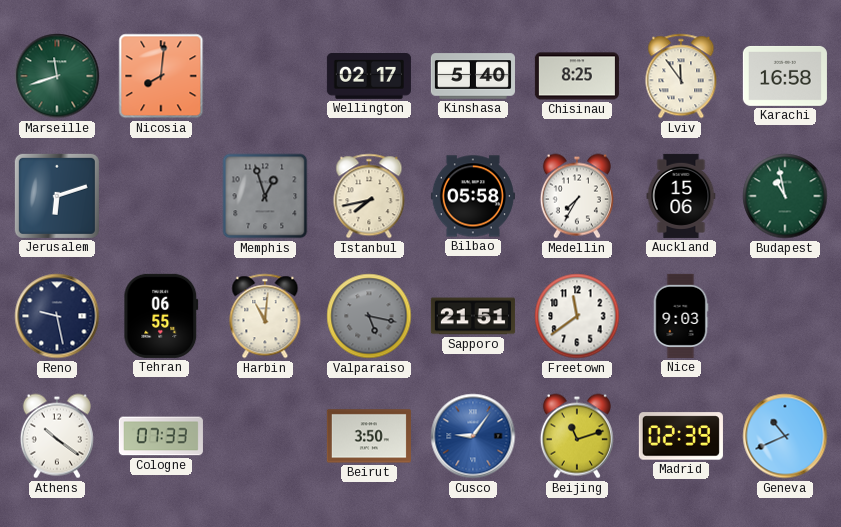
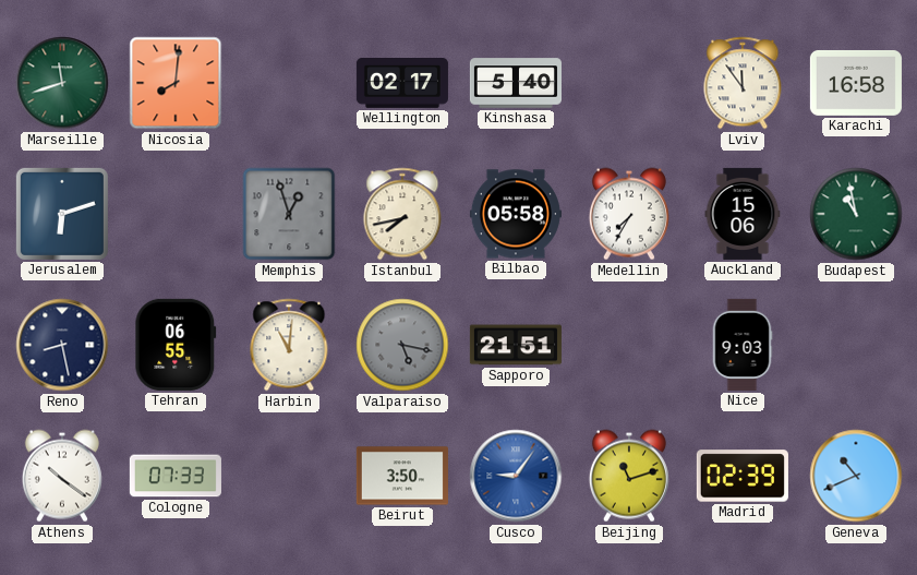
Chisinau: 8:25 -> none (577, 76)
Reno: 9:28 -> 8:28 (62, 345)
Freetown: 11:39 -> none (577, 316)
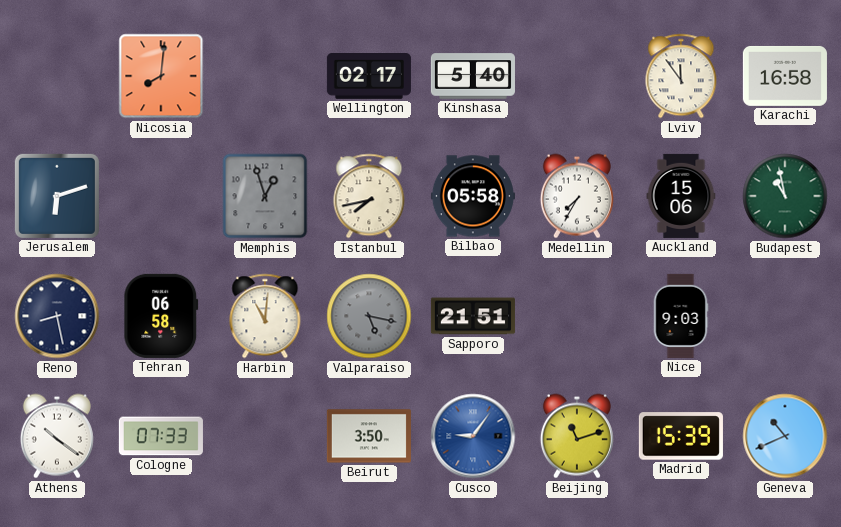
Marseille: 11:42 -> none (62, 83)
Tehran: 06:55 -> 06:58 (161, 316)
Madrid: 02:39 -> 15:39 (681, 436)
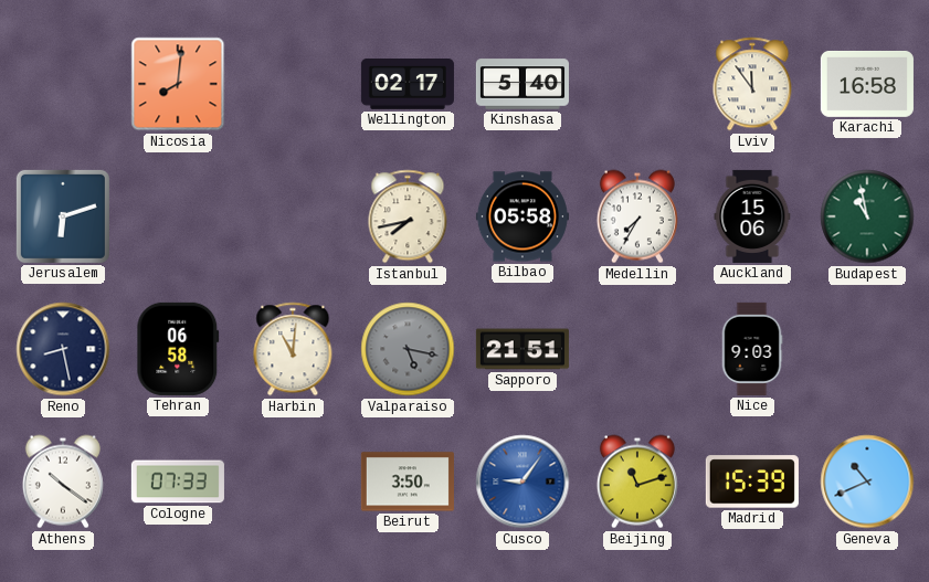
Memphis: 12:57 -> none (265, 196)
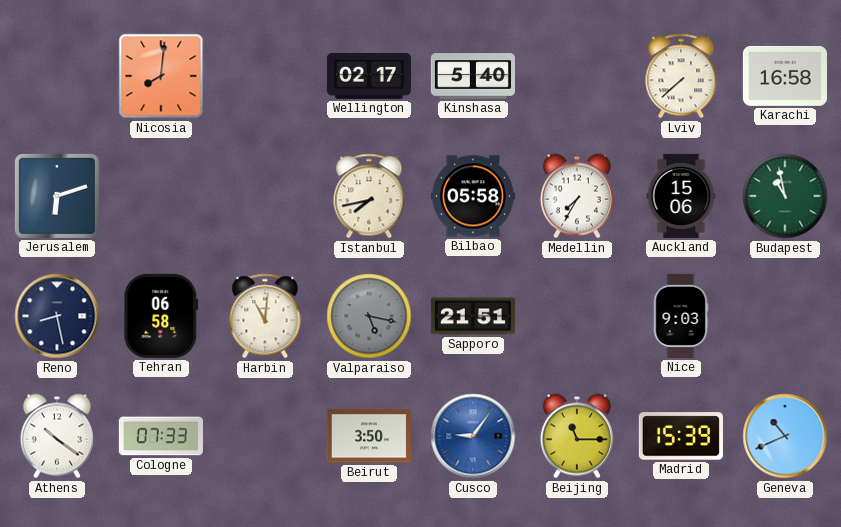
Lviv: 11:54 -> 7:38 (681, 76)
Beijing: 11:12 -> 11:15 (577, 436)
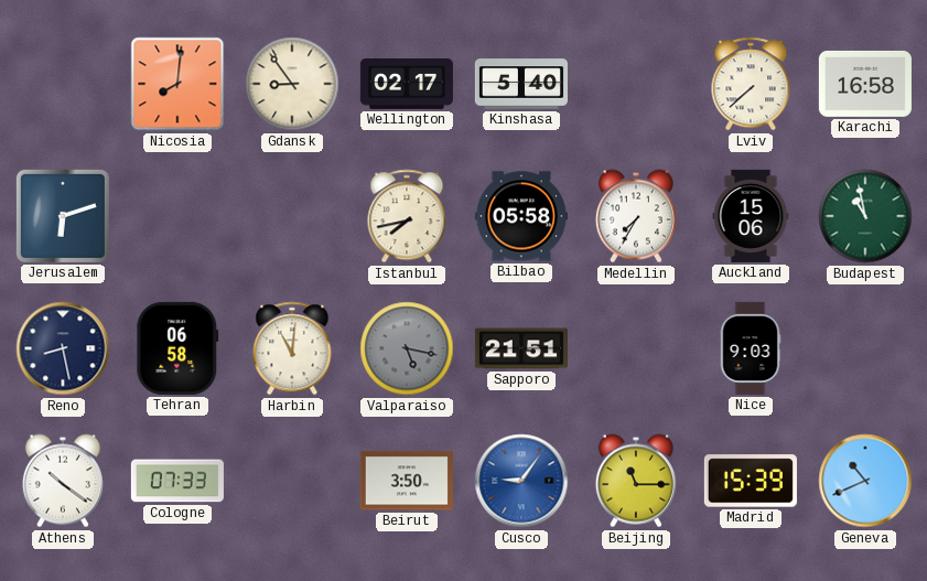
Gdansk: none -> 8:54 (292, 84)
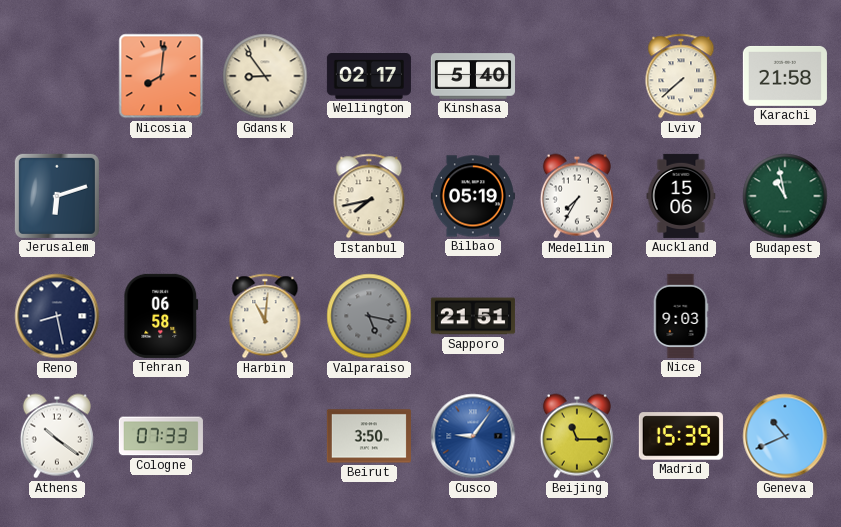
Karachi: 16:58 -> 21:58 (785, 76)
Bilbao: 05:58 -> 05:19 (473, 196)
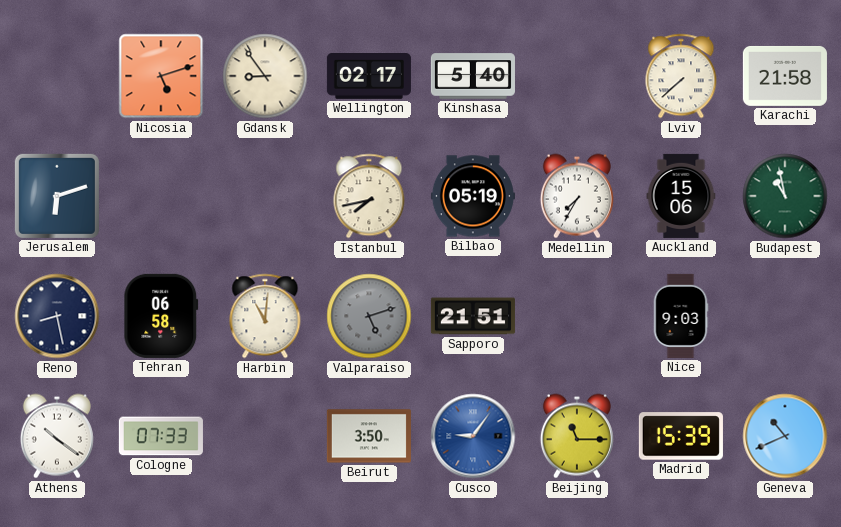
Nicosia: 8:01 -> 5:12 (161, 76)
Valparaiso: 5:17 -> 5:12 (369, 316)
